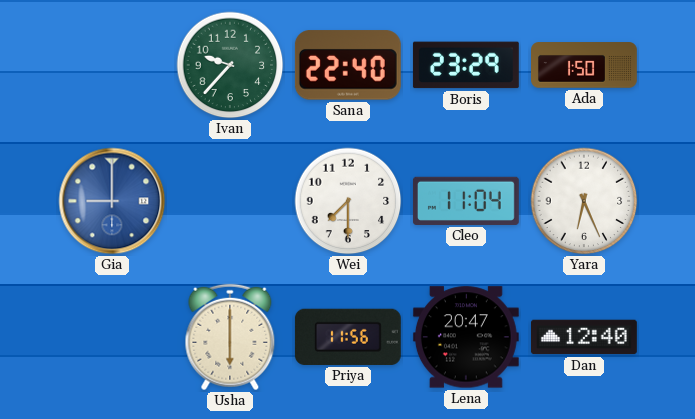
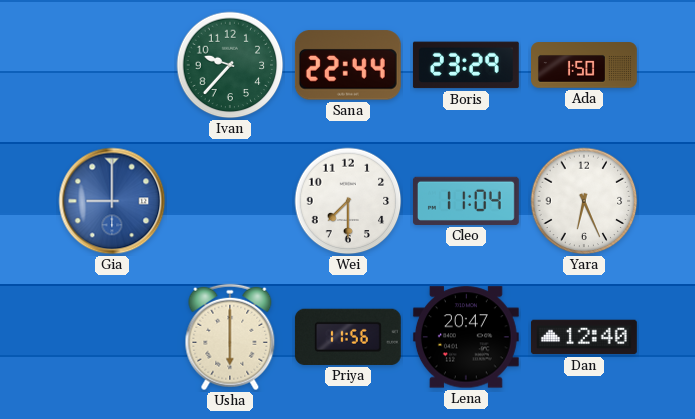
Sana: 22:40 -> 22:44 (348, 65)
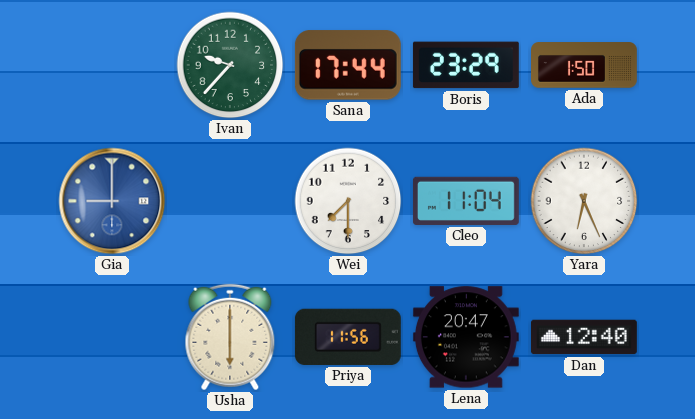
Sana: 22:44 -> 17:44 (348, 65)
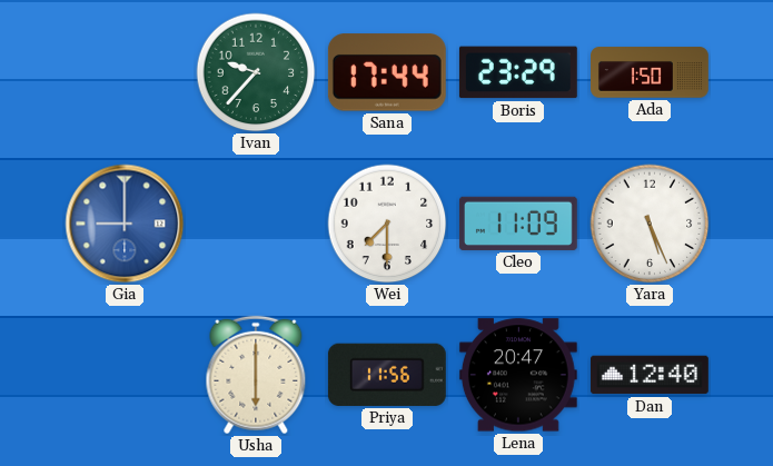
Cleo: 11:04 -> 11:09 (518, 224)
Yara: 6:26 -> 5:26 (650, 224)
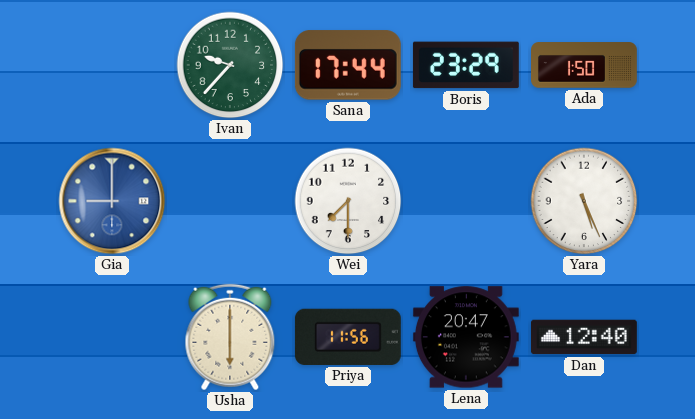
Cleo: 11:09 -> none (518, 224)
